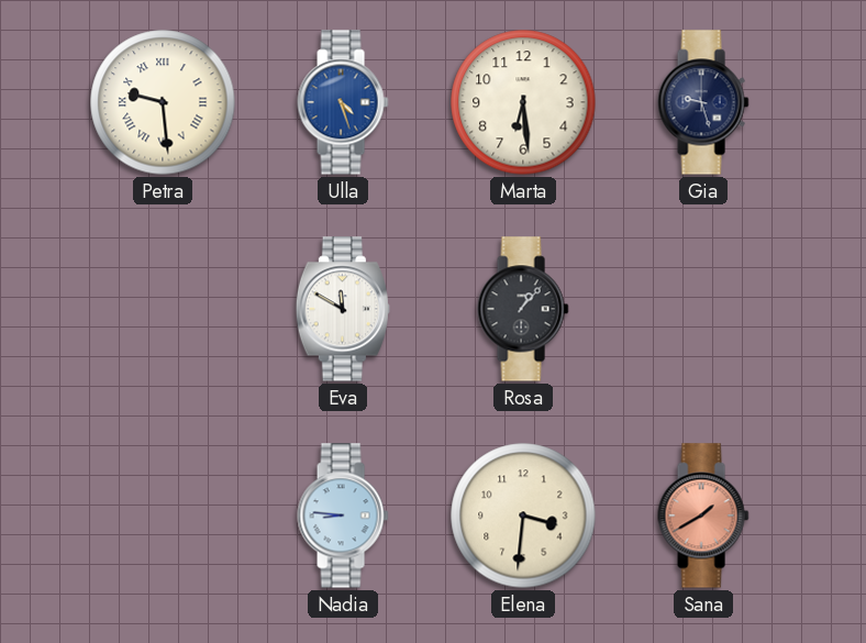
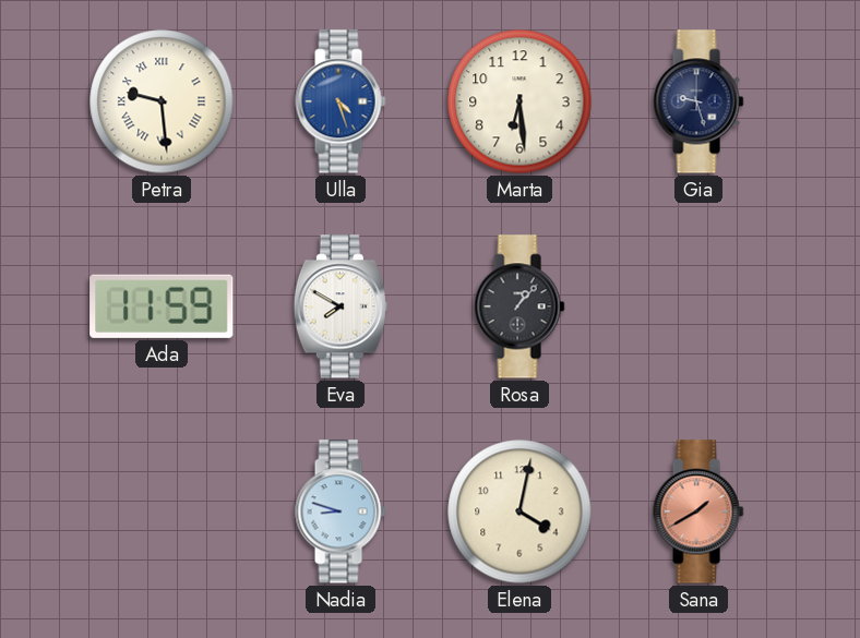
Ada: none -> 11:59 (162, 306)
Eva: 11:50 -> 7:50 (341, 306)
Nadia: 8:46 -> 8:48 (341, 511)
Elena: 3:31 -> 4:02 (519, 511)
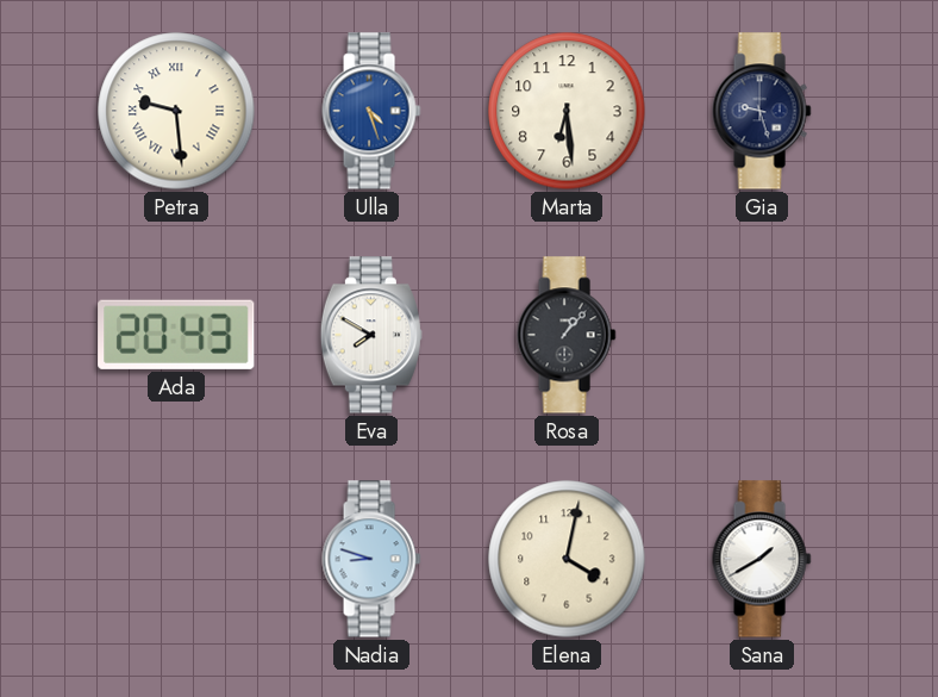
Ada: 11:59 -> 20:43 (176, 335)
Sana dial: salmon -> white (762, 559)
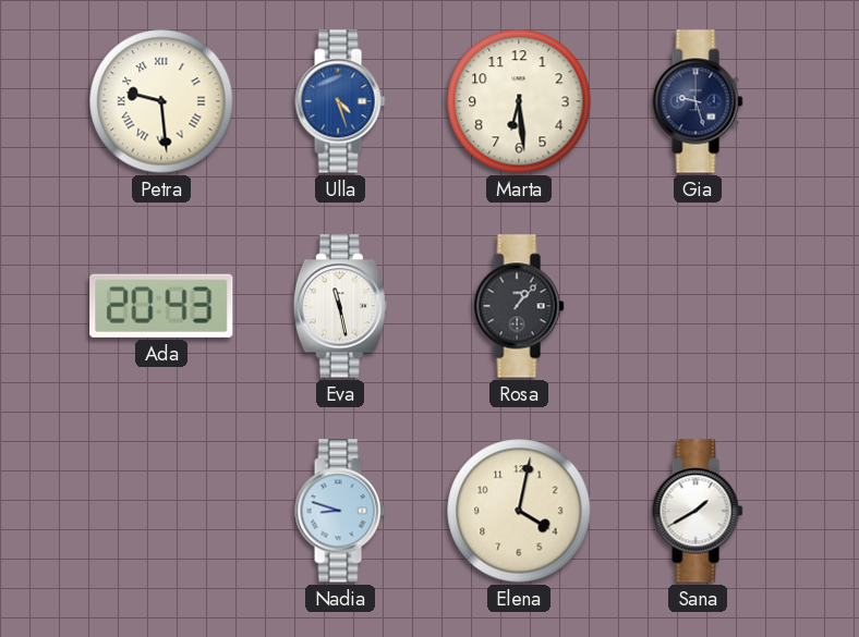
Eva: 7:50 -> 11:28 (340, 306)
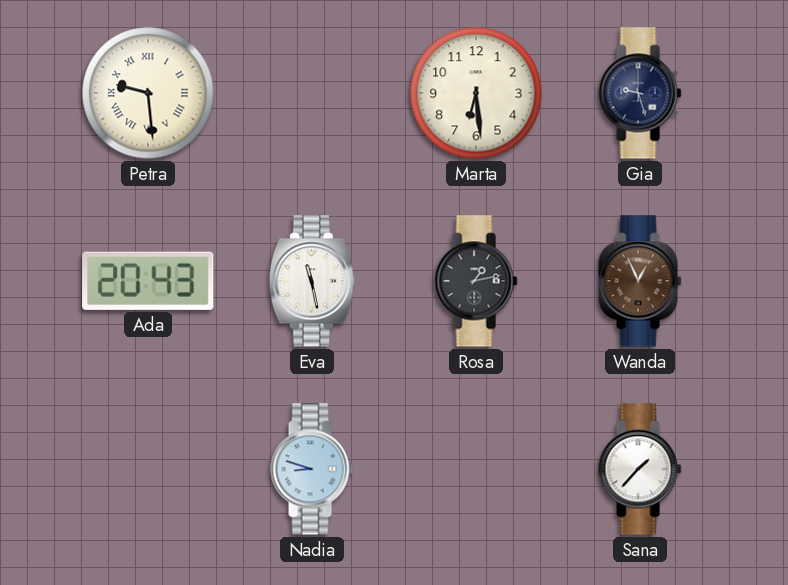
Ulla: 4:27 -> none (340, 101)
Rosa: 1:07 -> 1:13 (476, 281)
Wanda: none -> 12:56 (640, 281)
Elena: 4:02 -> none (519, 511)
Sana: 1:40 -> 1:37 (640, 469)
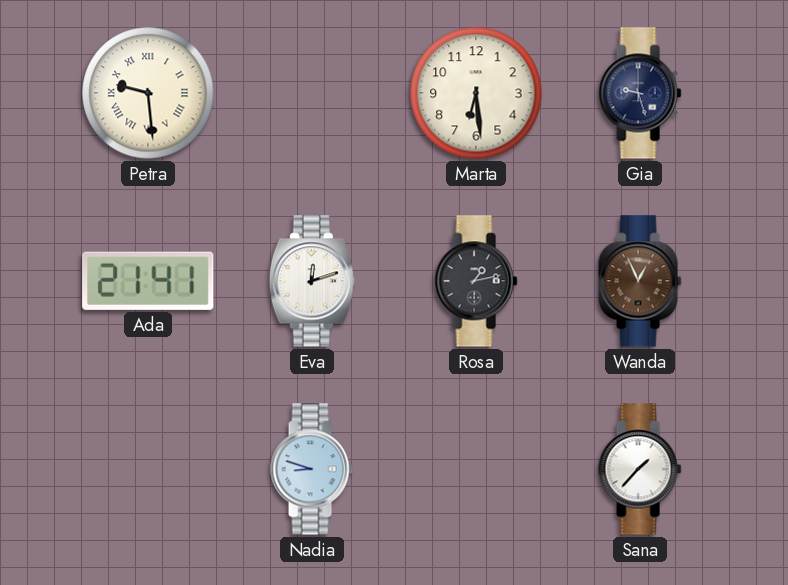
Ada: 20:43 -> 21:41 (148, 281)
Eva: 11:28 -> 12:12 (312, 281)
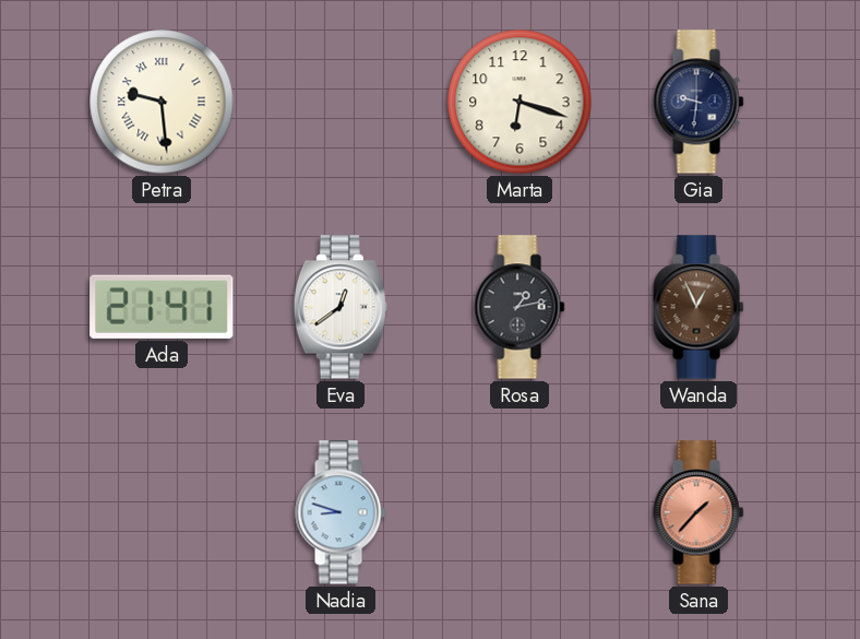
Marta: 6:29 -> 6:18 (519, 102)
Gia: 9:27 -> 9:31 (698, 102)
Eva: 12:12 -> 12:39 (341, 307)
Sana dial: white -> salmon (698, 512)
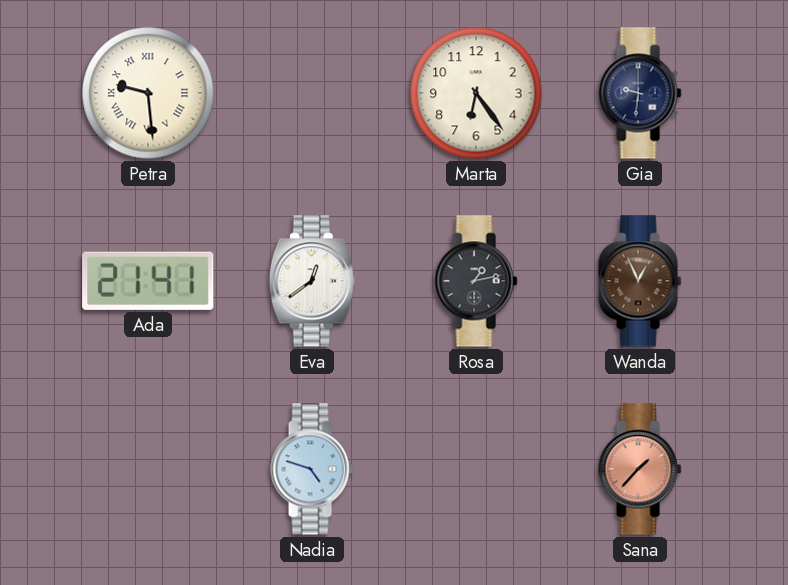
Marta: 6:18 -> 6:24 (476, 93)
Nadia: 8:48 -> 4:48 (312, 469)
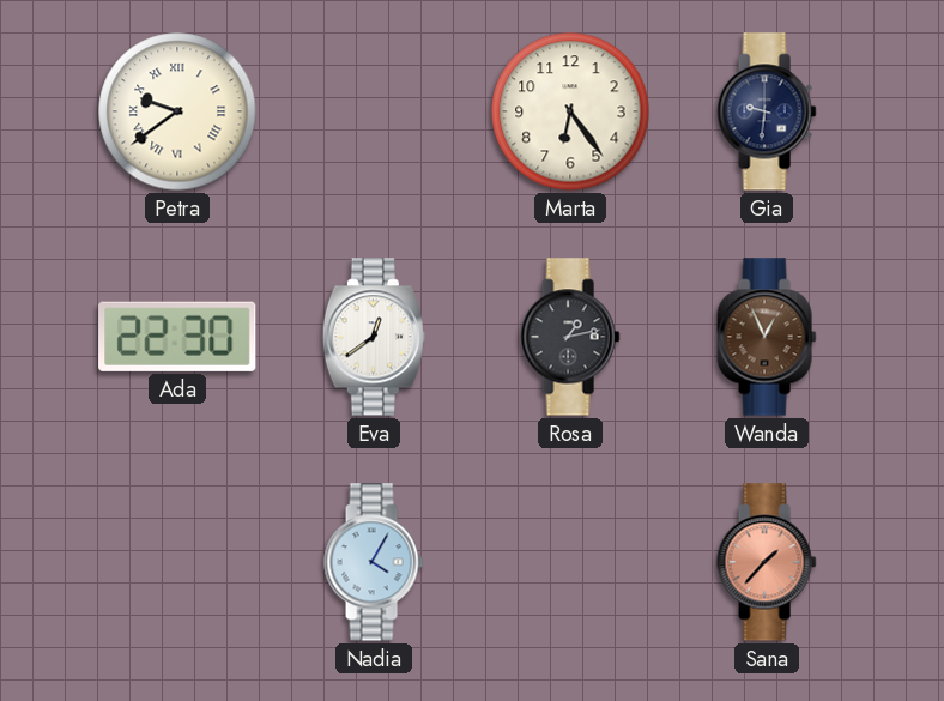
Petra: 9:29 -> 9:39 (177, 111)
Ada: 21:41 -> 22:30 (177, 337)
Nadia: 4:48 -> 4:05 (374, 562)
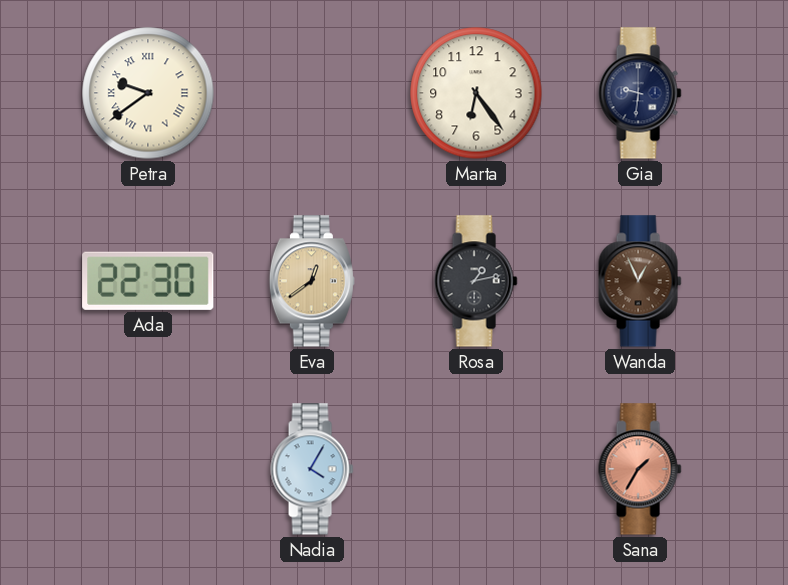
Eva dial: white -> champagne (312, 281)
Sana: 1:37 -> 1:35 (640, 469)
